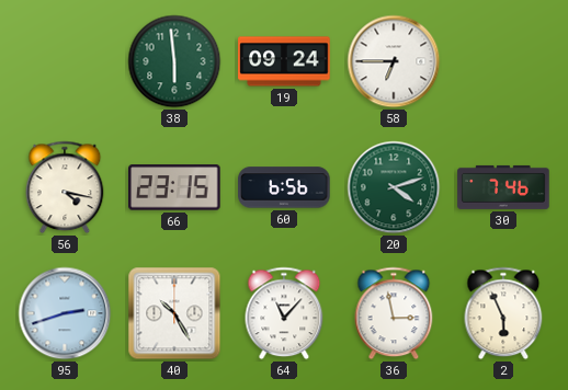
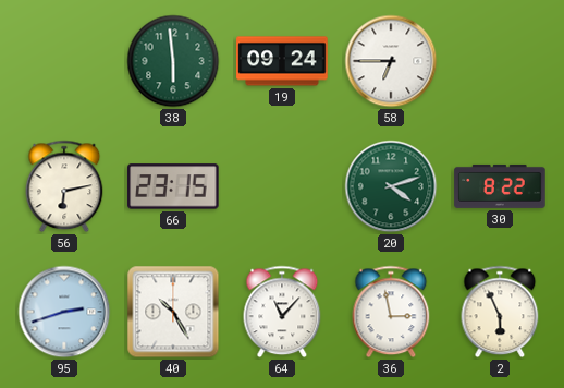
56: 4:17 -> 6:13 (64, 186)
60: 6:56 -> none (284, 187)
30: 7:46 -> 8:22 (500, 186)
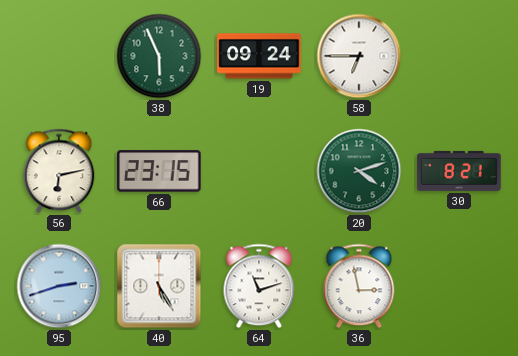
38: 5:59 -> 5:56 (159, 56)
30: 8:22 -> 8:21 (459, 171)
40: 10:25 -> 5:25 (159, 286)
64: 11:07 -> 11:12 (259, 286)
2: 5:56 -> none (500, 312)
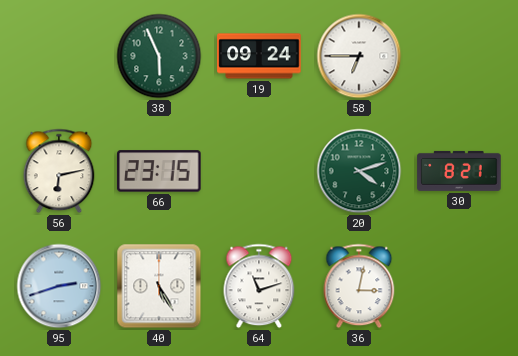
36: 2:58 -> 3:02 (359, 286)
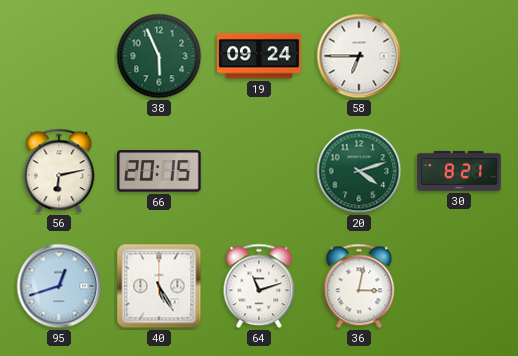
66: 23:15 -> 20:15 (159, 171)
95: 2:42 -> 12:42 (59, 286)
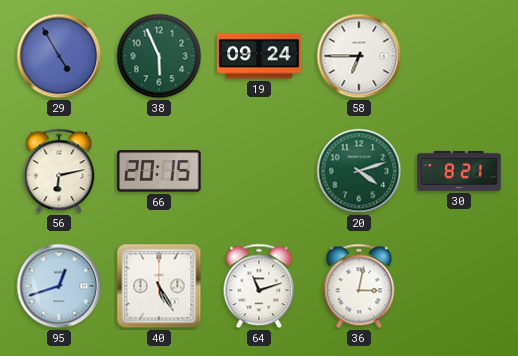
29: none -> 4:55 (59, 56)
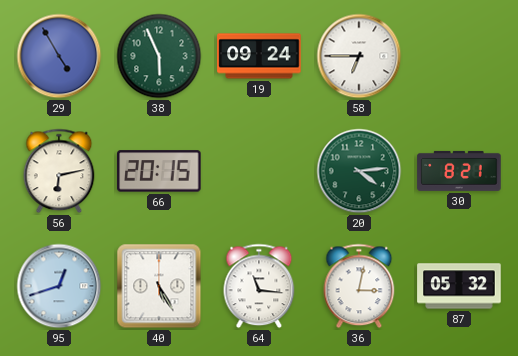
20: 4:12 -> 4:14 (359, 171)
64: 11:12 -> 11:16 (259, 286)
87: none -> 05:32 (459, 286)
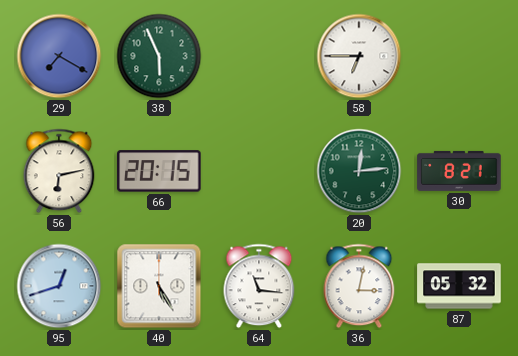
29: 4:55 -> 7:20 (59, 56)
19: 09:24 -> none (259, 56)
20: 4:14 -> 12:14 (359, 171)
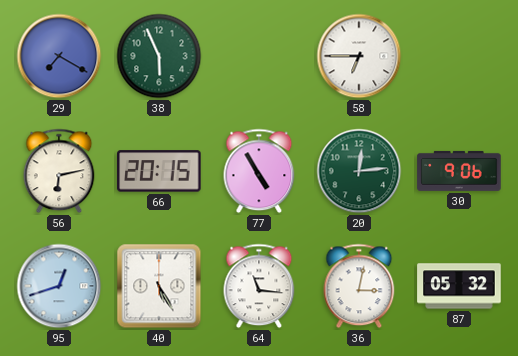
77: none -> 4:55 (259, 171)
30: 8:21 -> 9:06 (459, 171)
